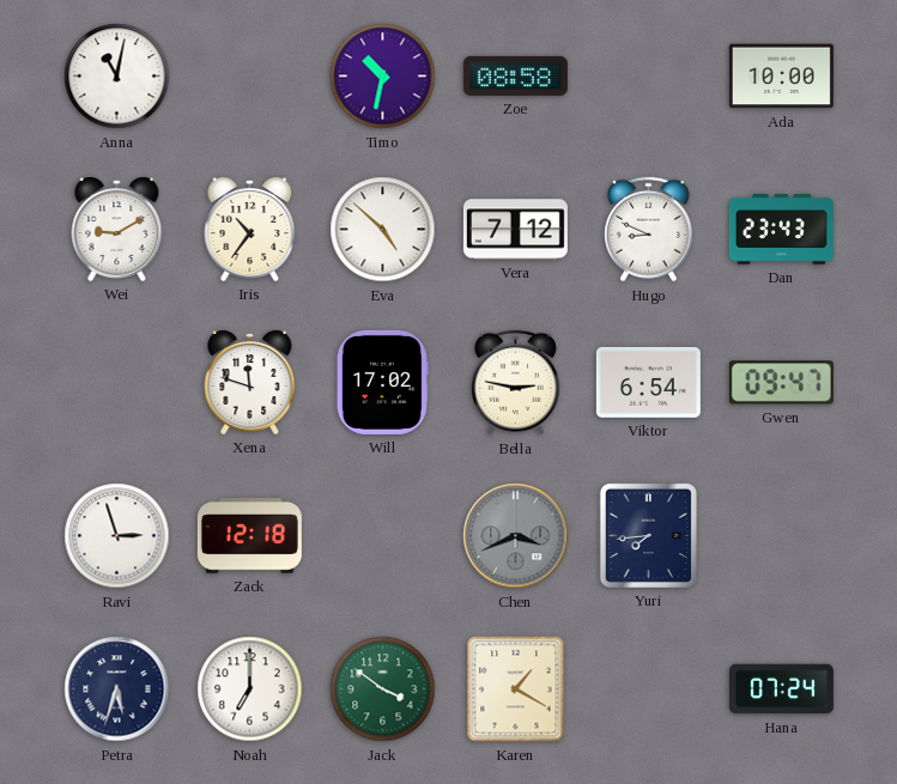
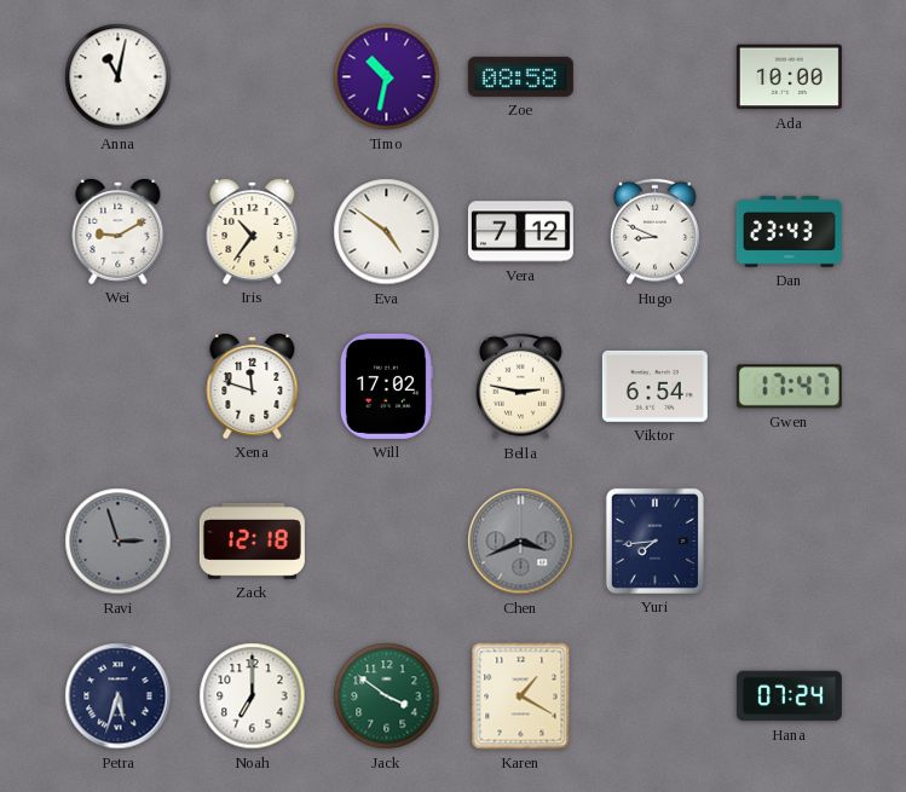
Eva: 4:52 -> 4:51 (387, 232)
Gwen: 09:47 -> 17:47 (789, 387)
Ravi dial: white -> grey (119, 542)
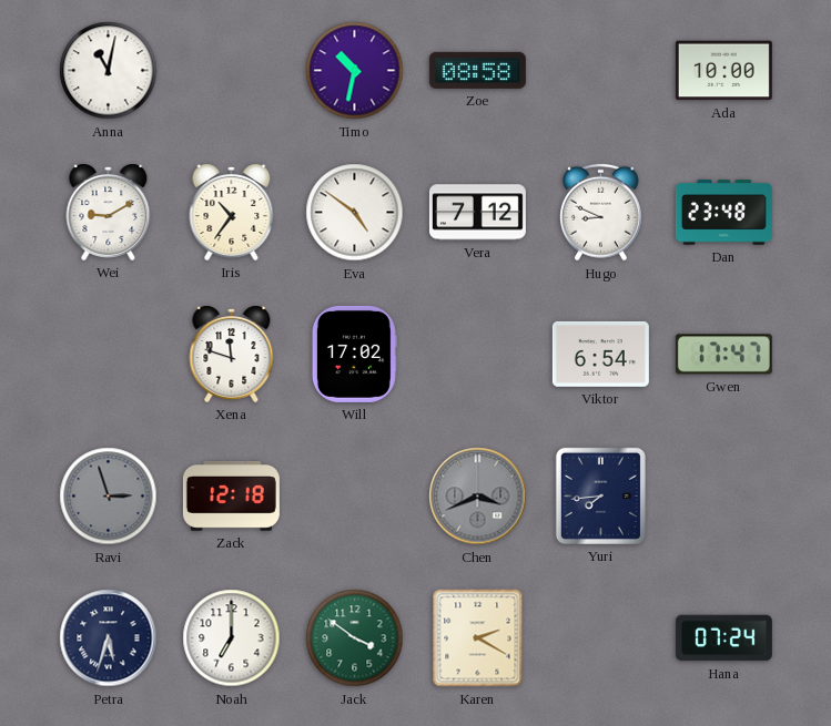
Dan: 23:43 -> 23:48 (723, 213)
Bella: 2:47 -> none (521, 387)
Karen: 1:20 -> 2:20 (478, 638)
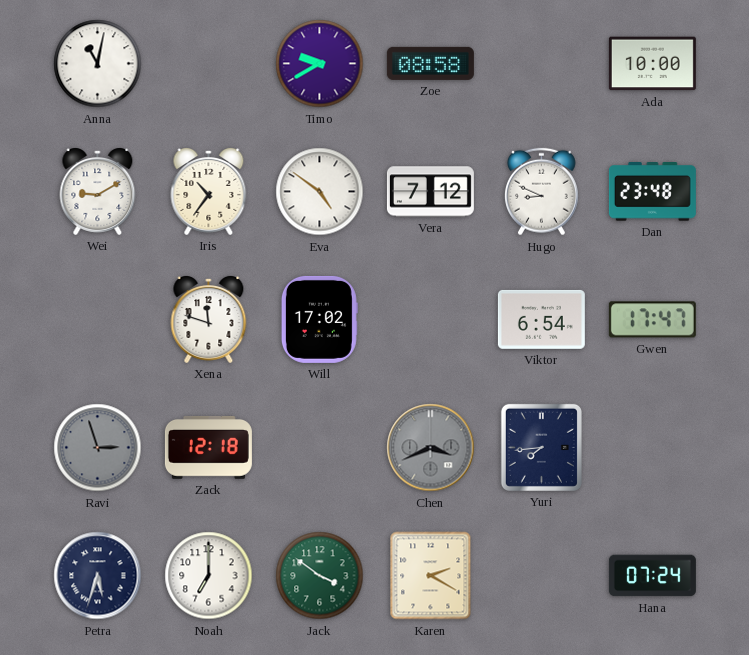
Timo: 10:32 -> 9:40 (320, 64)
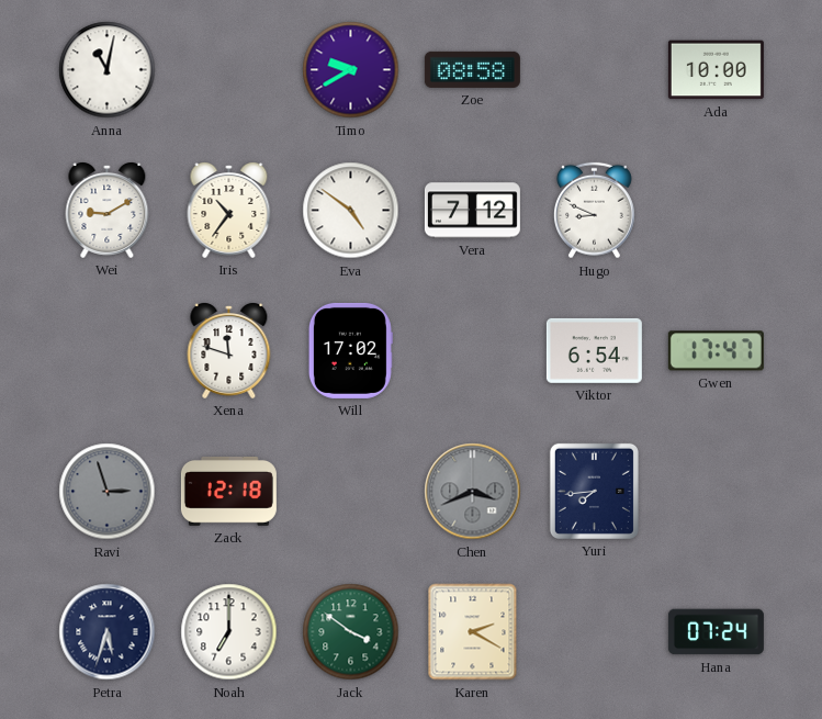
Dan: 23:48 -> none (652, 192)
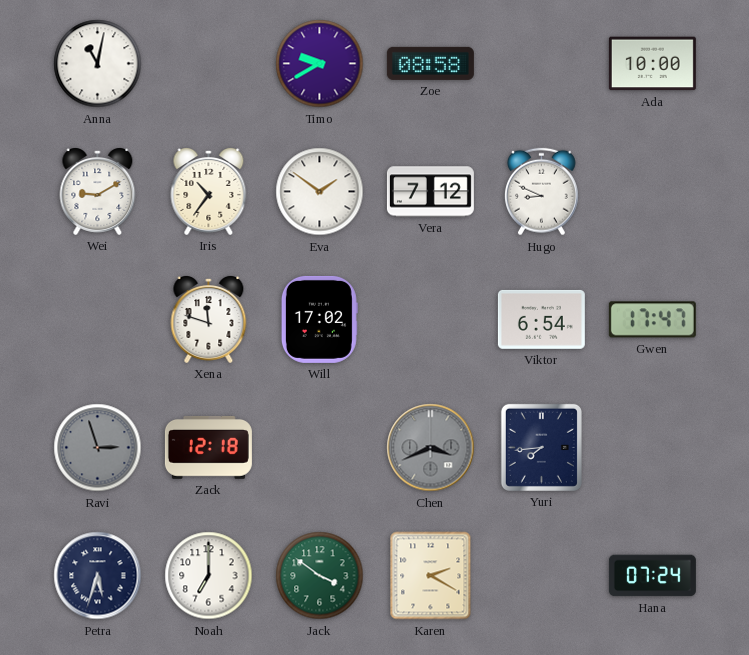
Eva: 4:51 -> 1:51 (320, 192)
